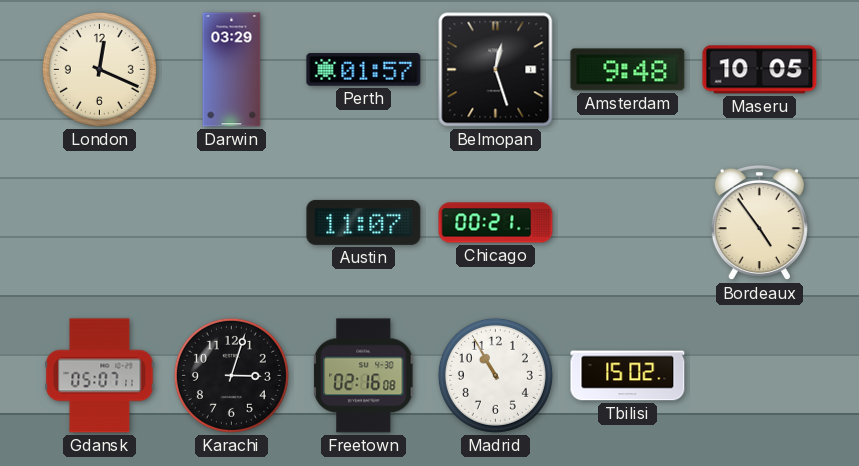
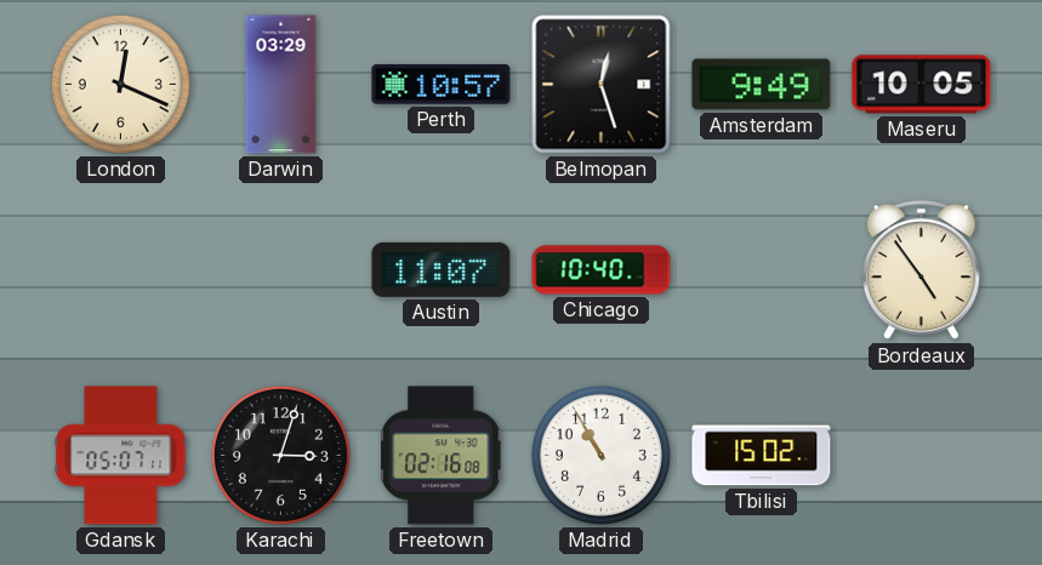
Perth: 01:57 -> 10:57 (442, 85)
Amsterdam: 9:48 -> 9:49 (762, 85)
Chicago: 00:21 -> 10:40 (602, 270)
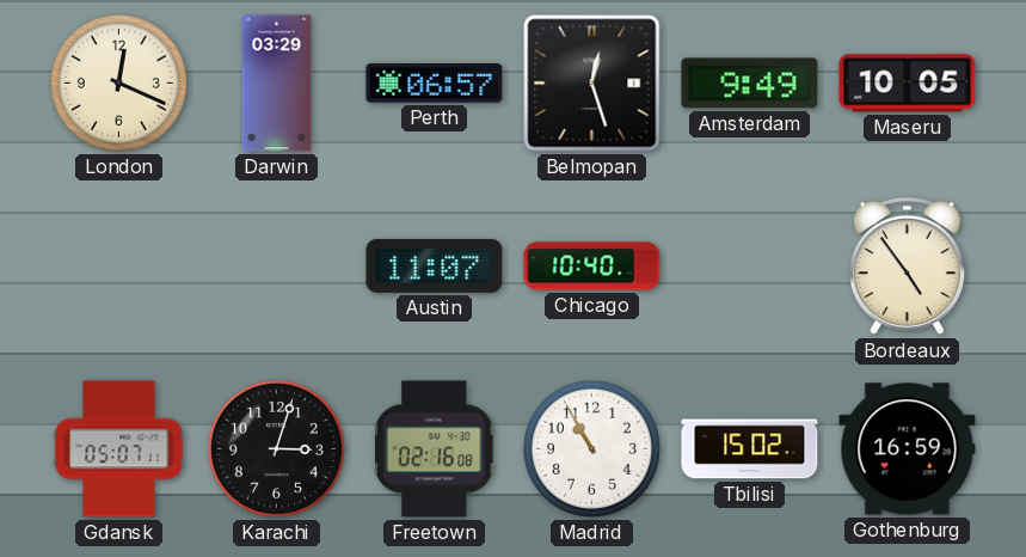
Perth: 10:57 -> 06:57 (435, 84)
Gothenburg: none -> 16:59 (908, 449)
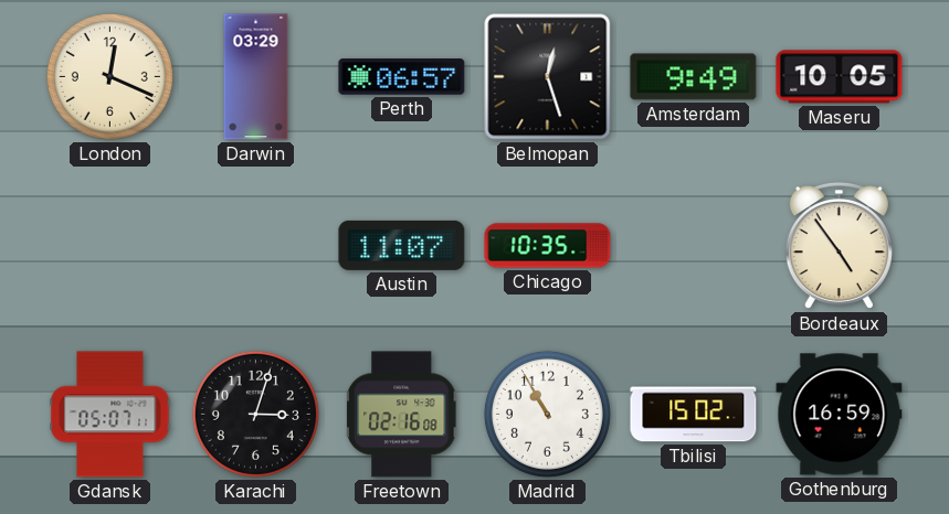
Chicago: 10:40 -> 10:35 (548, 246)
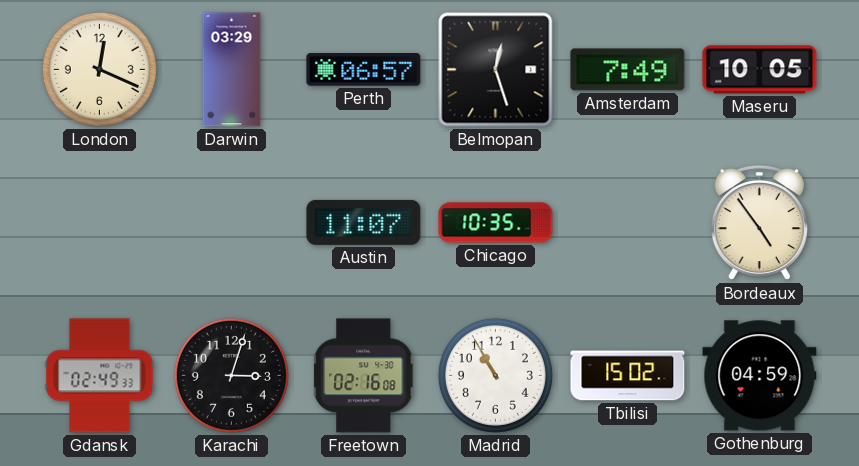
Amsterdam: 9:49 -> 7:49 (628, 70)
Gdansk: 05:07 -> 02:49 (100, 376)
Gothenburg: 16:59 -> 04:59 (760, 376)
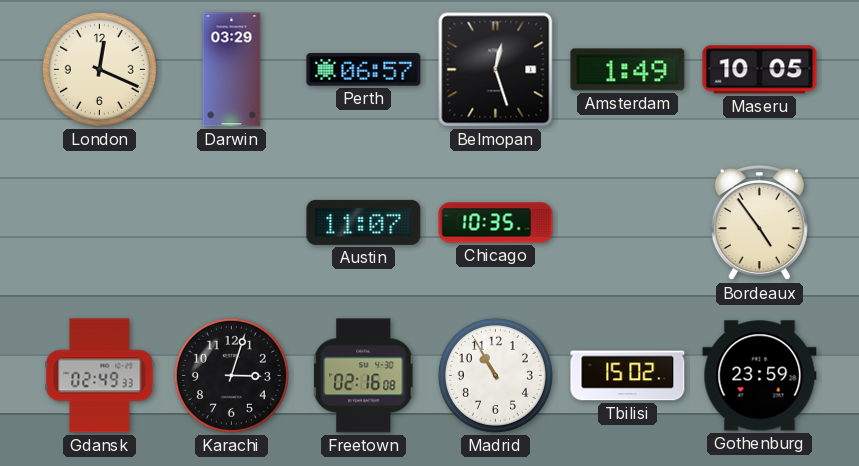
Amsterdam: 7:49 -> 1:49 (628, 70)
Gothenburg: 04:59 -> 23:59 (760, 376)
